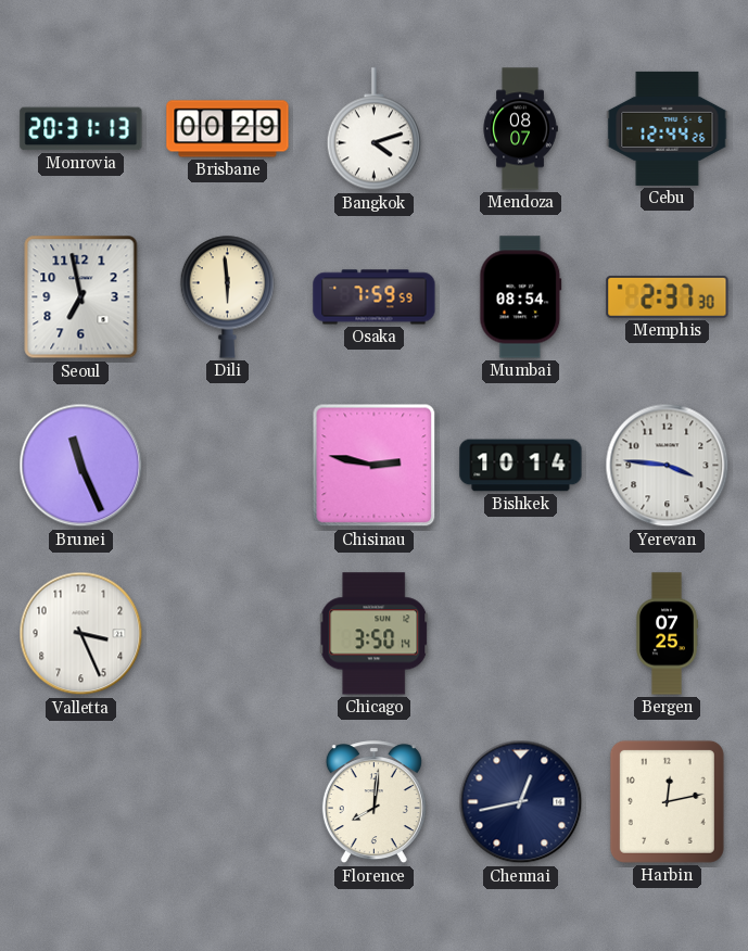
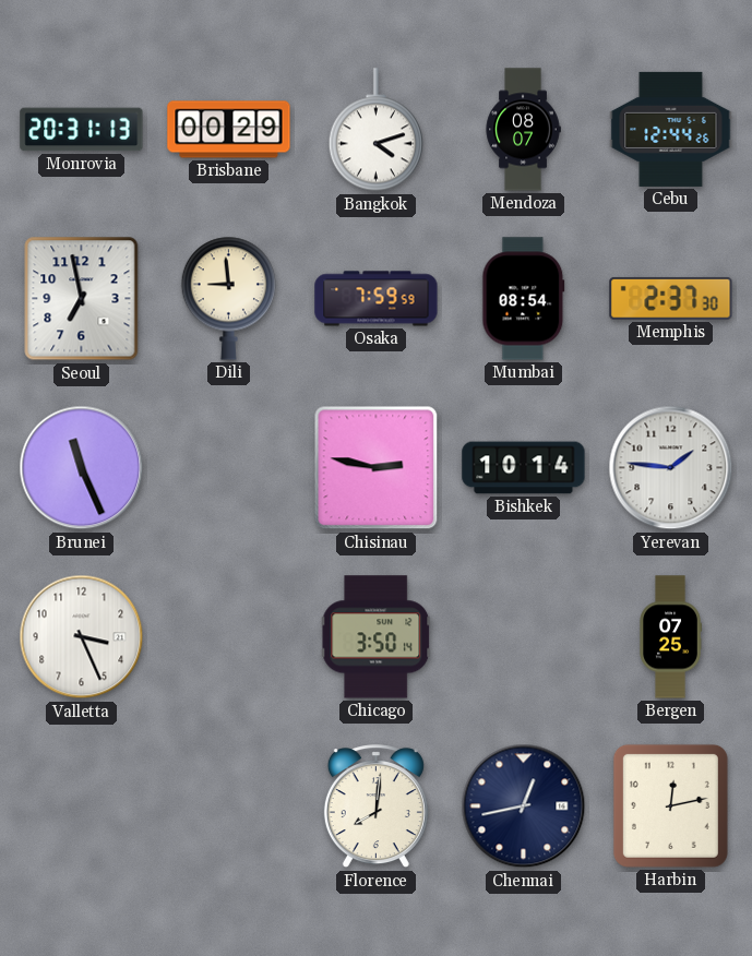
Dili: 5:59 -> 8:59 (228, 298)
Yerevan: 3:46 -> 1:46 (671, 468)
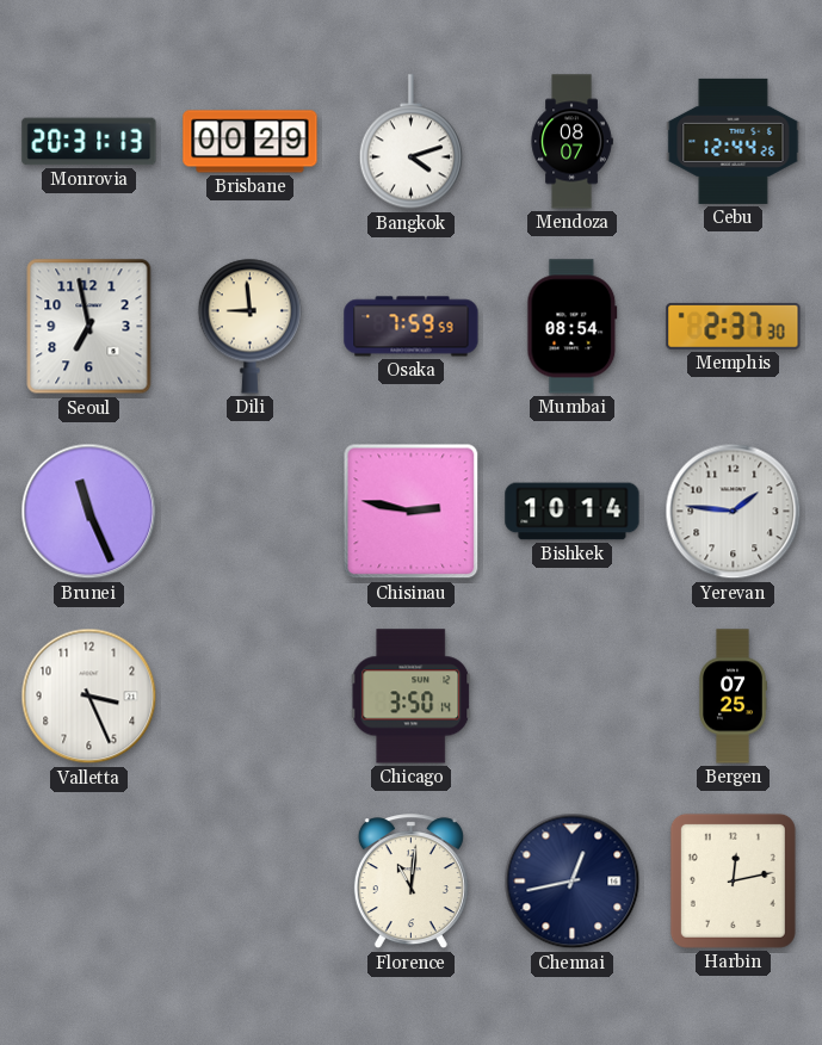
Florence: 8:01 -> 11:01 (410, 882)
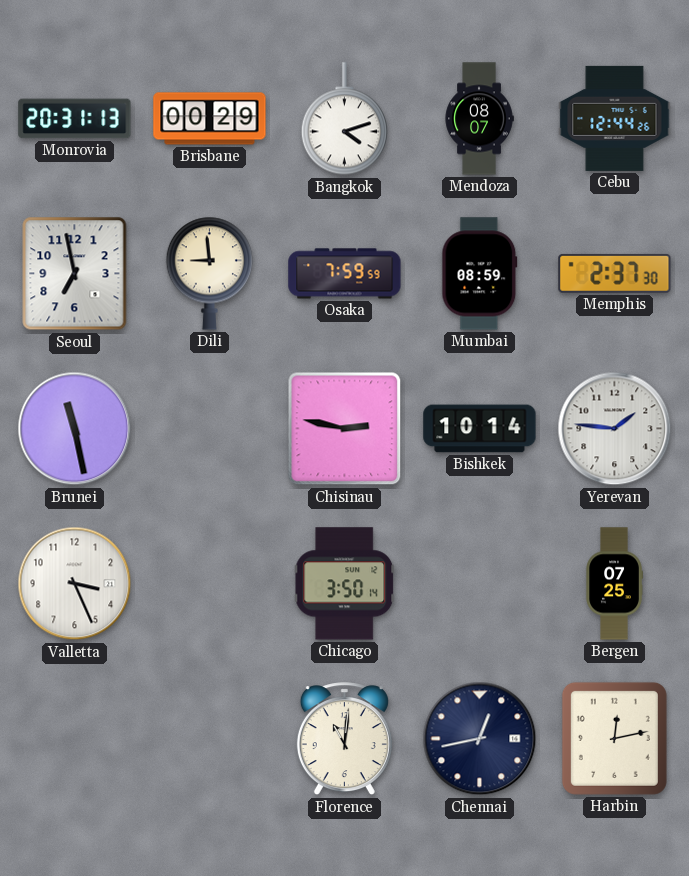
Mumbai: 08:54 -> 08:59 (480, 274)
Brunei: 11:26 -> 11:28 (75, 429)
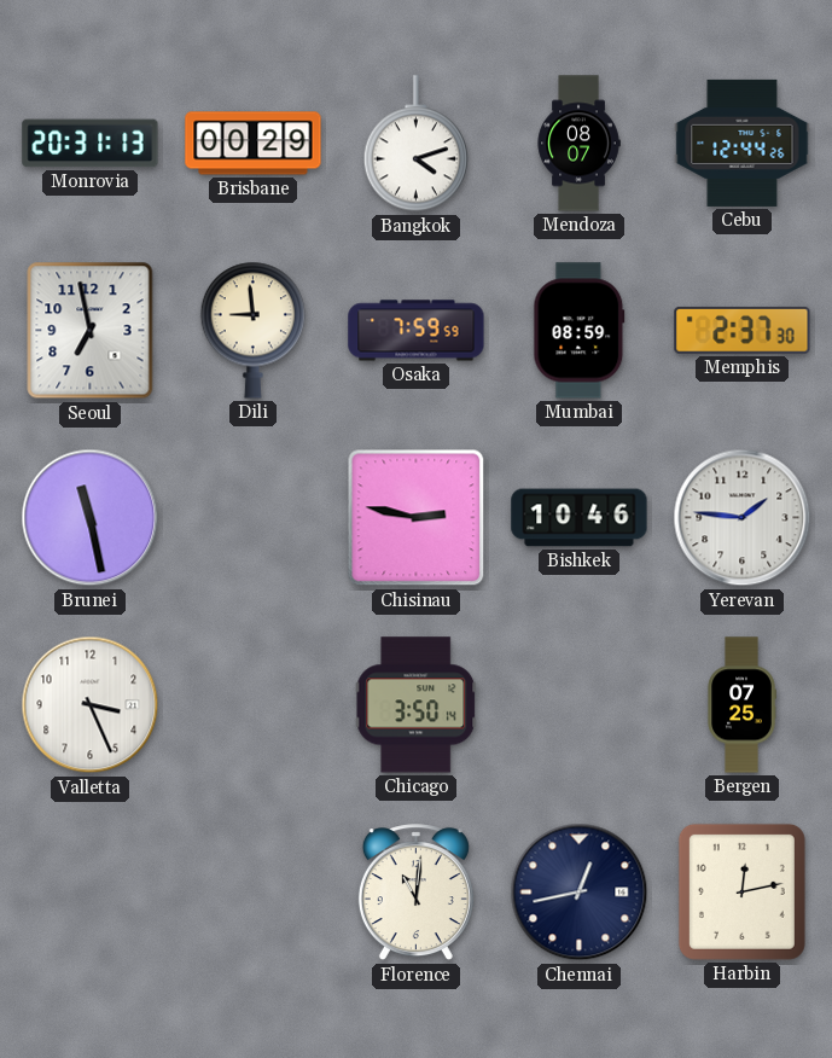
Bishkek: 10:14 -> 10:46 (580, 518)
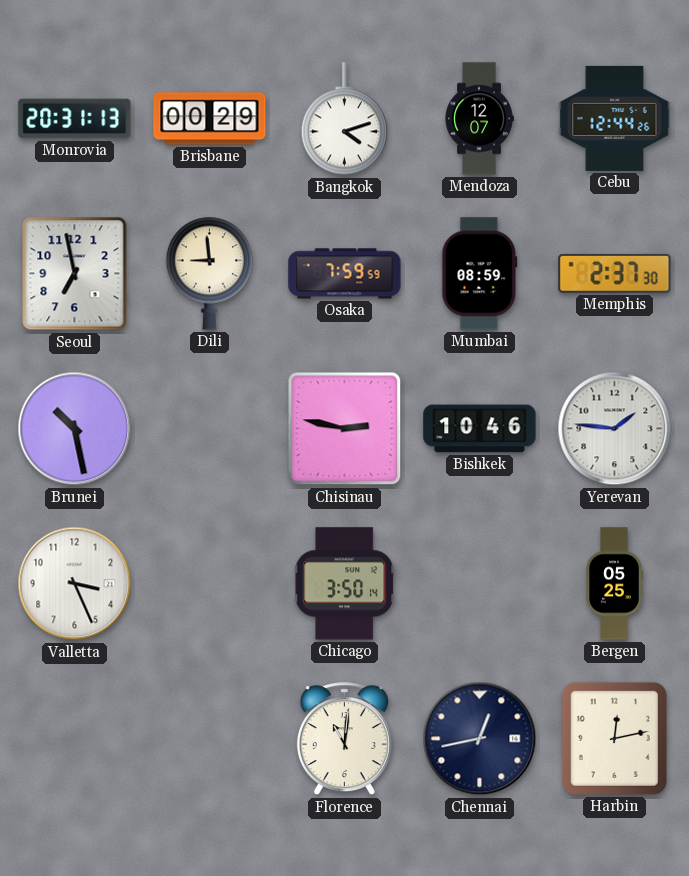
Mendoza: 08:07 -> 12:07 (479, 119)
Brunei: 11:28 -> 10:28 (75, 429)
Bergen: 07:25 -> 05:25 (614, 584)
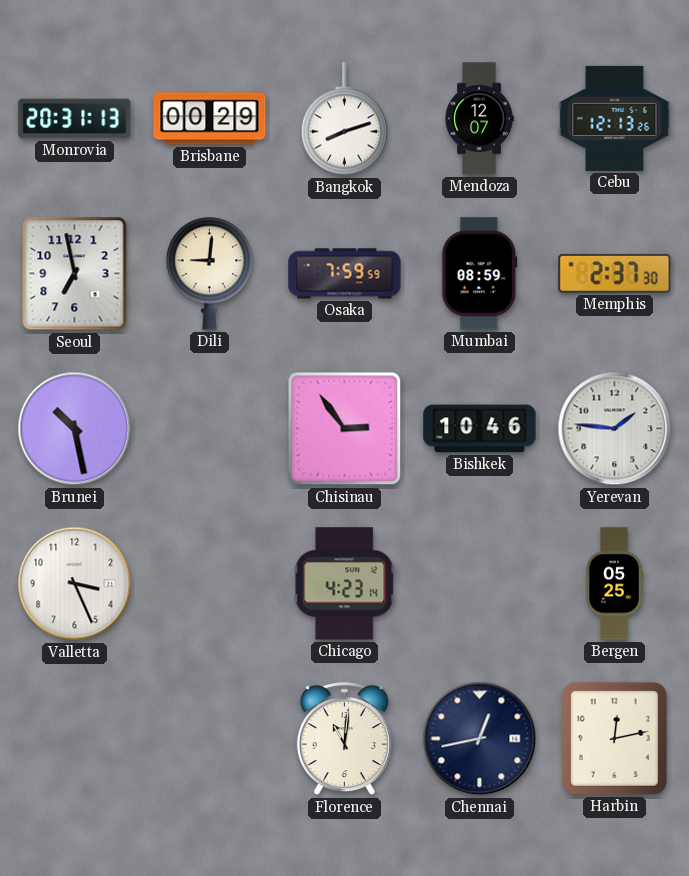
Bangkok: 4:12 -> 8:12 (344, 119)
Cebu: 12:44 -> 12:13 (615, 118)
Dili: 8:59 -> 9:01 (209, 273)
Chisinau: 2:47 -> 2:54 (345, 429)
Chicago: 3:50 -> 4:23 (345, 584)
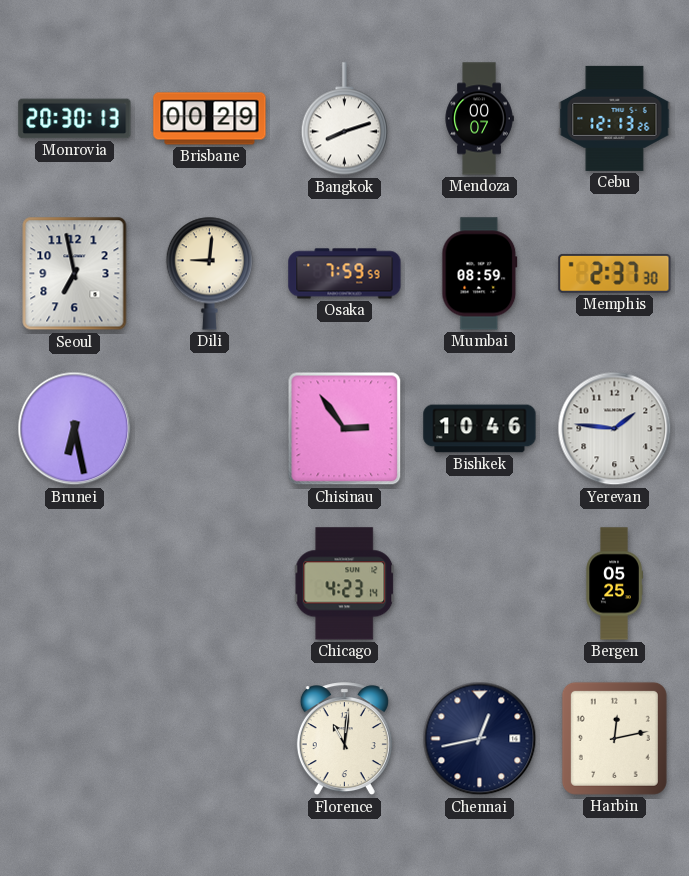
Monrovia: 20:31 -> 20:30 (75, 119)
Mendoza: 12:07 -> 00:07 (479, 119)
Brunei: 10:28 -> 6:28 (75, 429)
Valletta: 3:26 -> none (75, 584)
